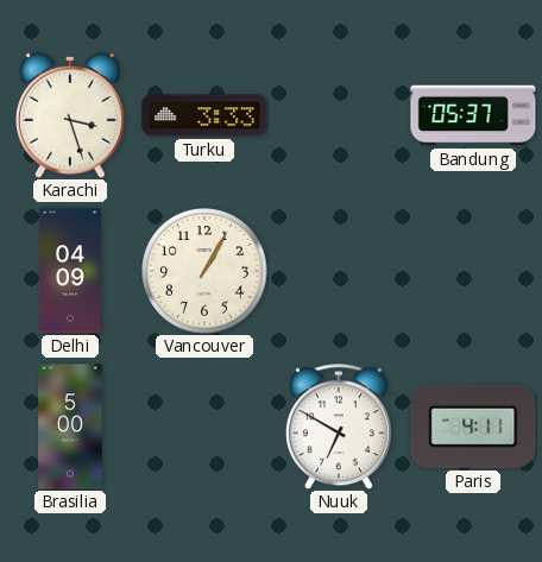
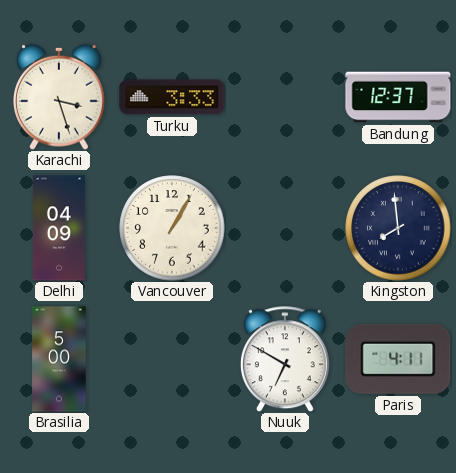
Bandung: 05:37 -> 12:37 (398, 97)
Kingston: none -> 7:59 (398, 228)
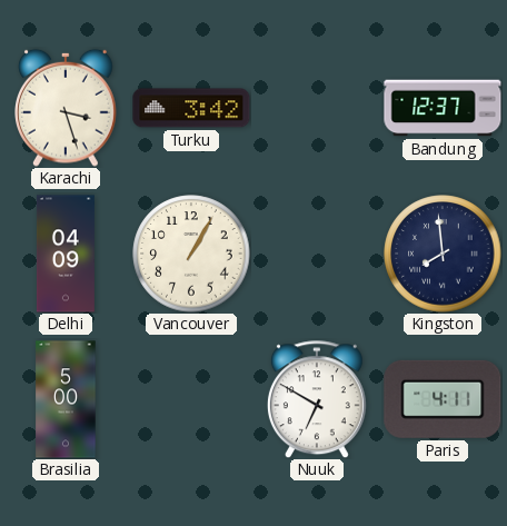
Turku: 3:33 -> 3:42 (191, 108)
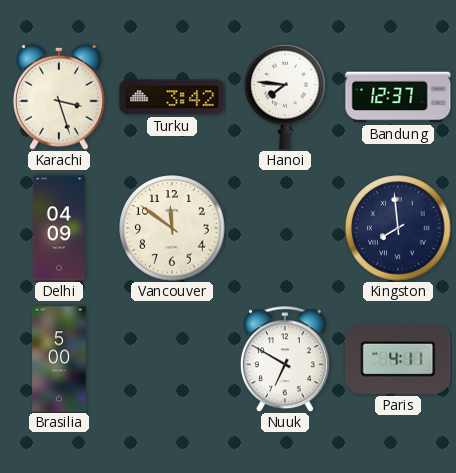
Hanoi: none -> 7:46 (285, 97)
Vancouver: 1:05 -> 11:51 (172, 228)
